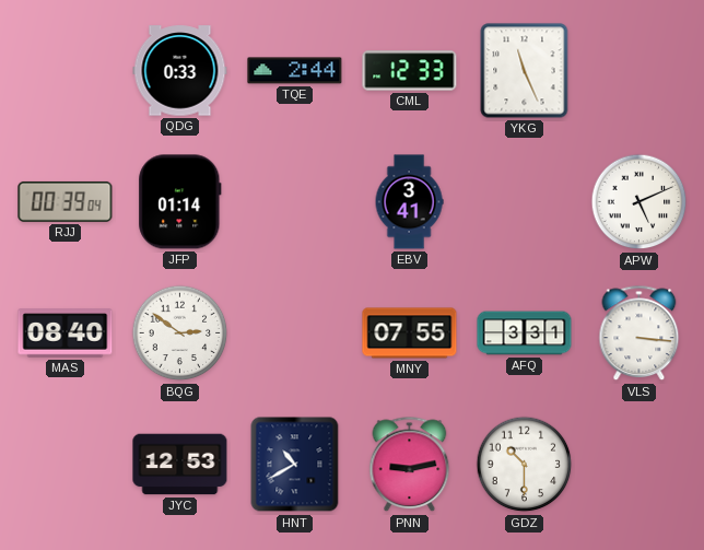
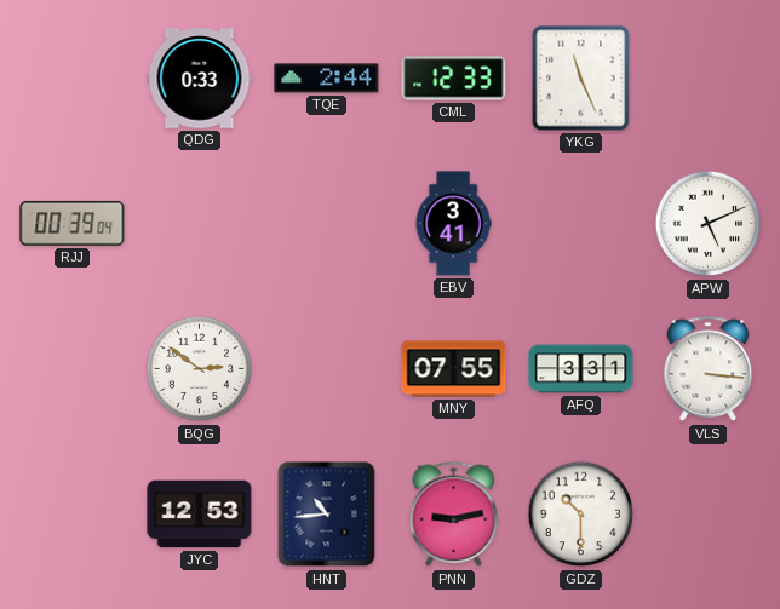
JFP: 01:14 -> none (180, 202)
MAS: 08:40 -> none (66, 333)
HNT: 10:40 -> 10:44 (327, 515)
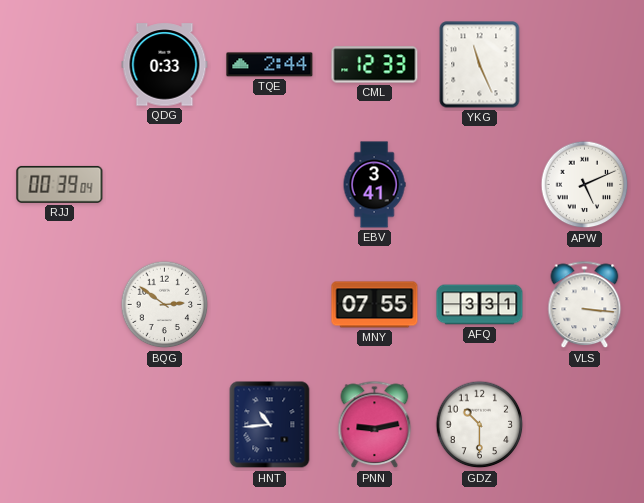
JYC: 12:53 -> none (200, 515)
